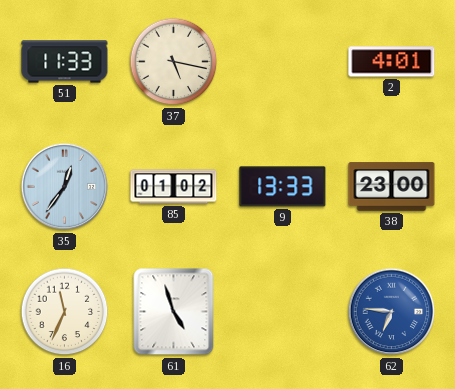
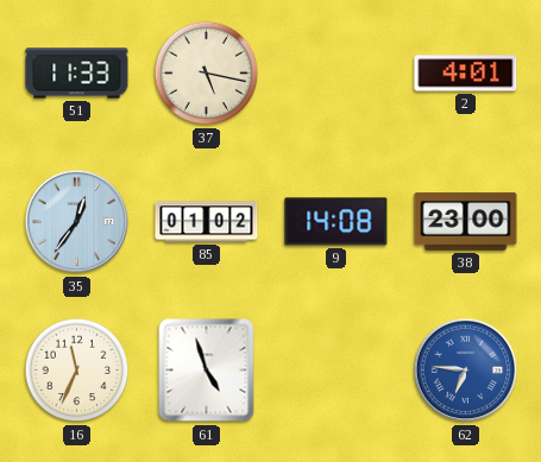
9: 13:33 -> 14:08 (336, 222)
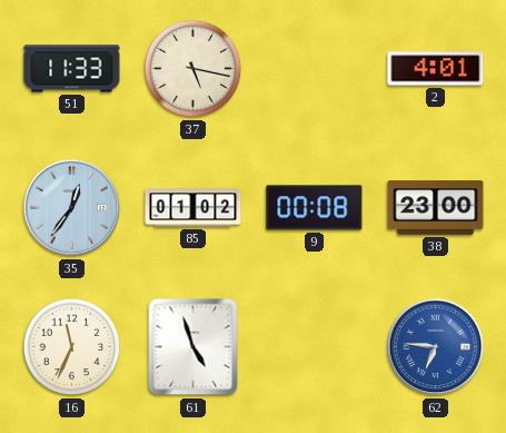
9: 14:08 -> 00:08 (315, 208)
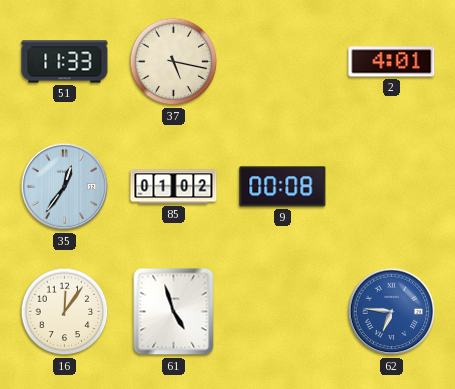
38: 23:00 -> none (436, 208)
16: 11:34 -> 12:06 (65, 312)
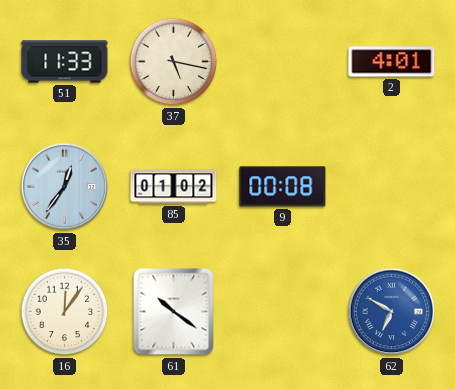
61: 4:57 -> 10:21 (174, 312)
62: 6:46 -> 6:50 (392, 312)
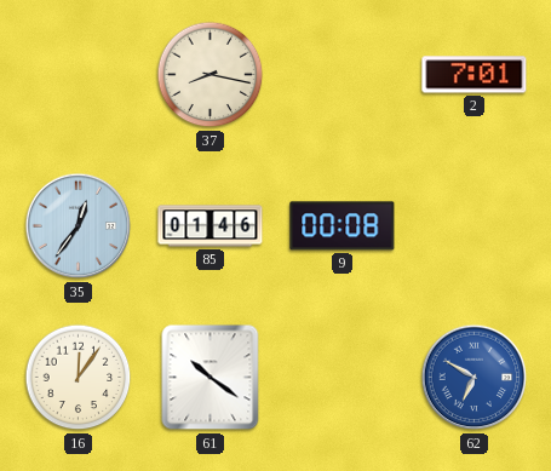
51: 11:33 -> none (65, 62)
37: 5:17 -> 8:17 (211, 75)
2: 4:01 -> 7:01 (475, 75)
85: 01:02 -> 01:46 (211, 226)
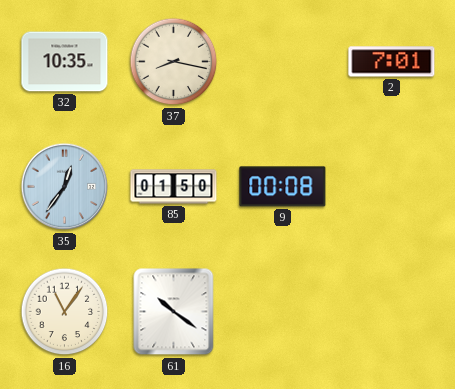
32: none -> 10:35 (65, 62)
85: 01:46 -> 01:50 (174, 187)
16: 12:06 -> 11:06 (65, 312)
62: 6:50 -> none (475, 378)
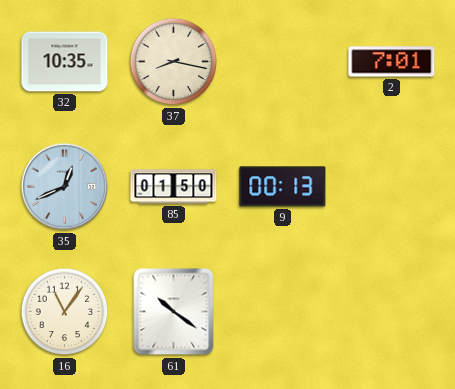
35: 12:36 -> 12:41 (65, 187)
9: 00:08 -> 00:13 (283, 187)
